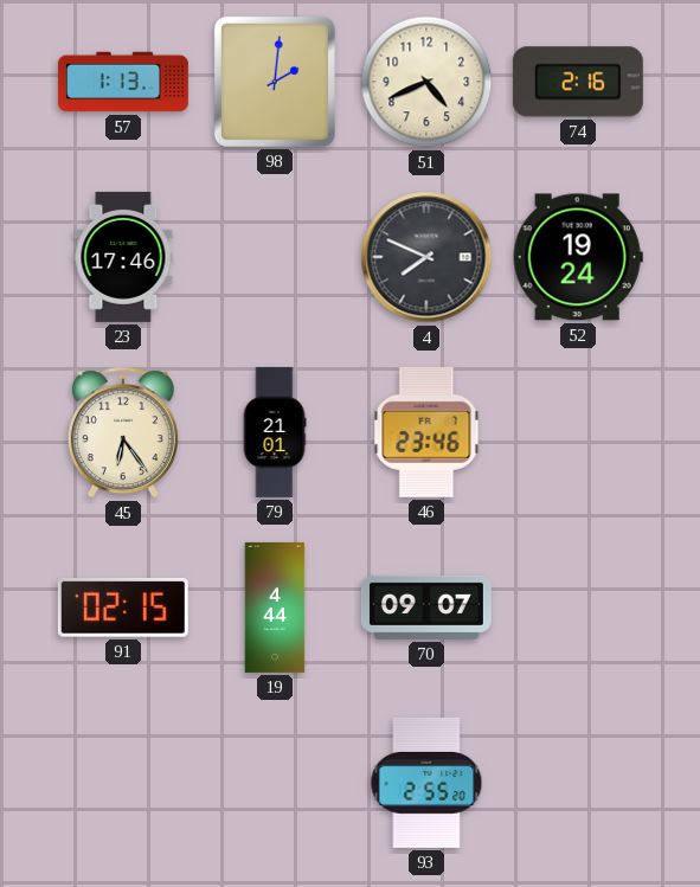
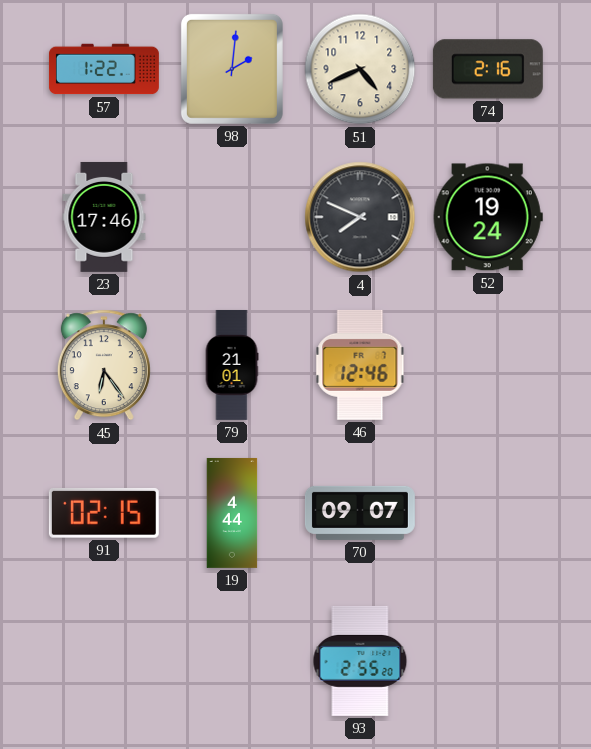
57: 1:13 -> 1:22 (104, 69)
46: 23:46 -> 12:46 (360, 365)
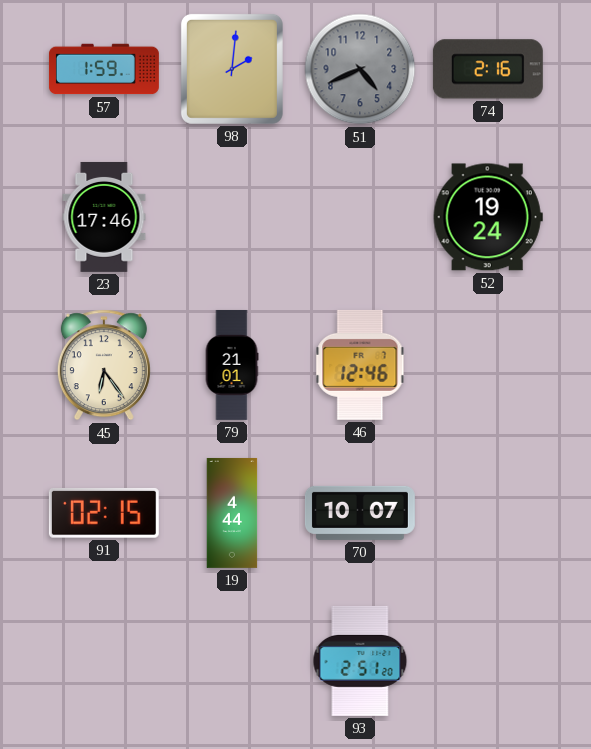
57: 1:22 -> 1:59 (104, 69)
51 dial: cream -> grey (360, 69)
4: 7:49 -> none (360, 217)
70: 09:07 -> 10:07 (360, 513)
93: 2:55 -> 2:51 (360, 661)
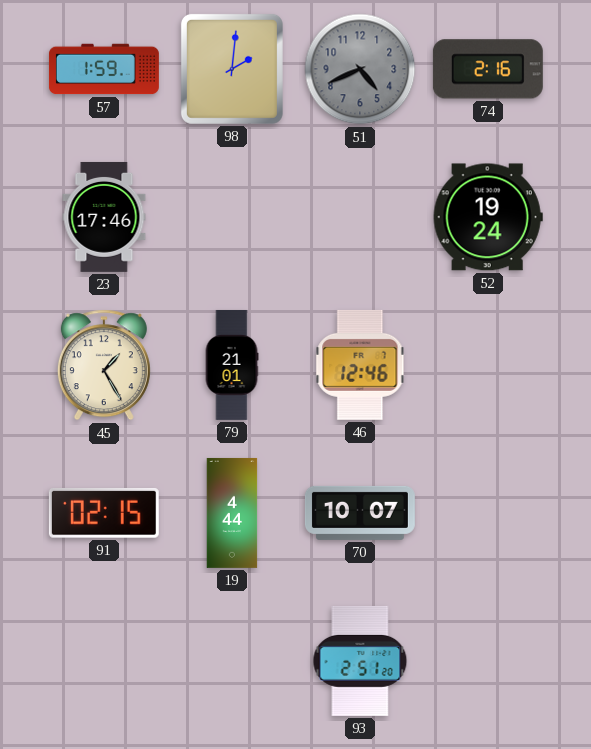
45: 6:24 -> 1:25 (104, 365)
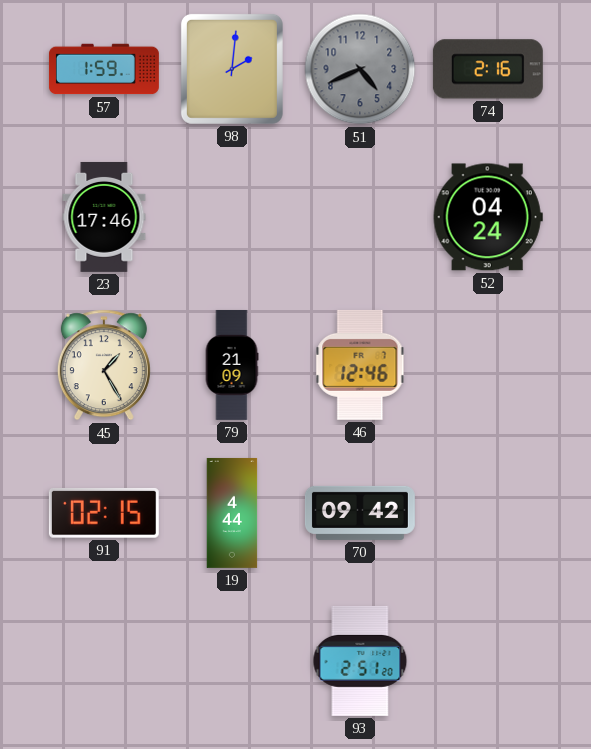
52: 19:24 -> 04:24 (488, 217)
79: 21:01 -> 21:09 (232, 365)
70: 10:07 -> 09:42 (360, 513)
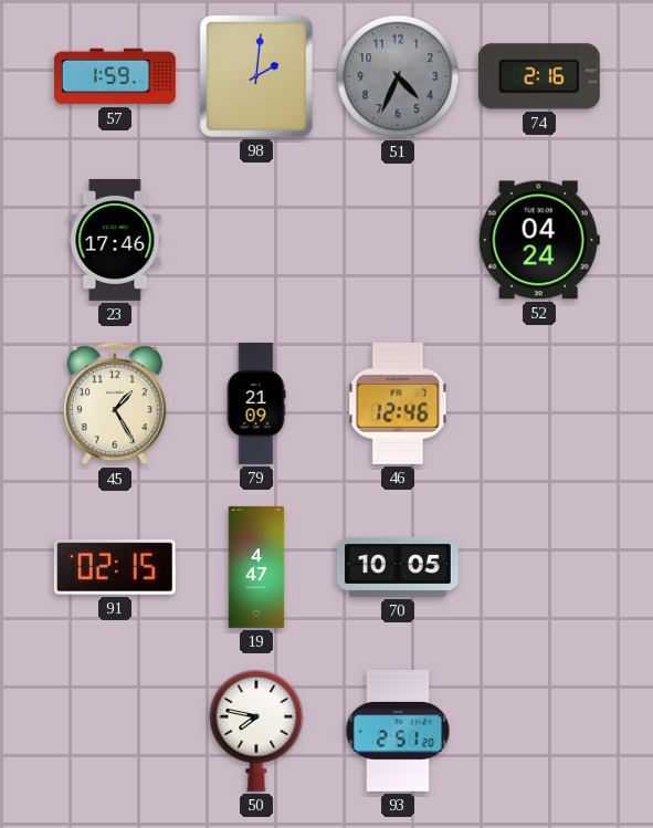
51: 4:41 -> 4:34 (398, 76)
19: 4:44 -> 4:47 (256, 567)
70: 09:42 -> 10:05 (398, 567)
50: none -> 7:47 (256, 731)
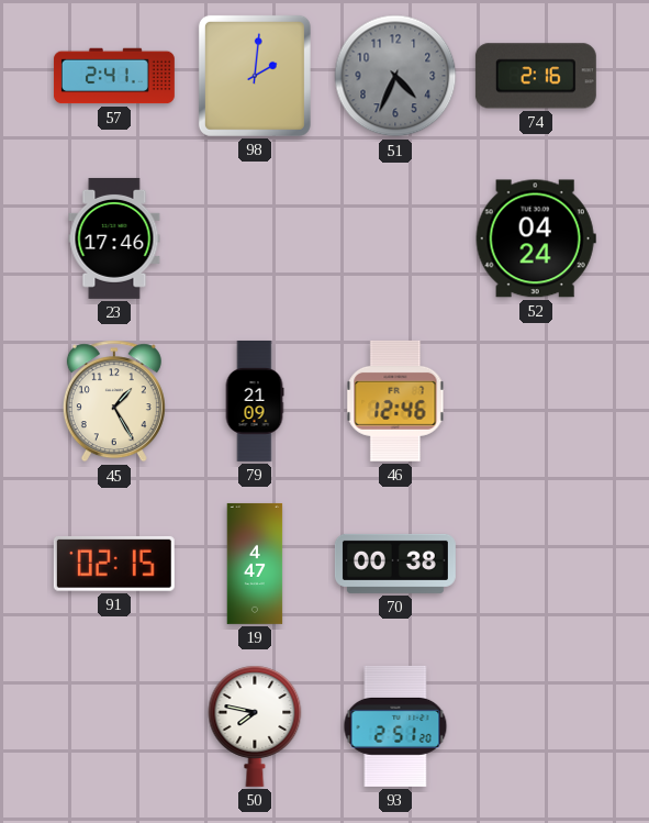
57: 1:59 -> 2:41 (114, 76)
70: 10:05 -> 00:38 (395, 564)
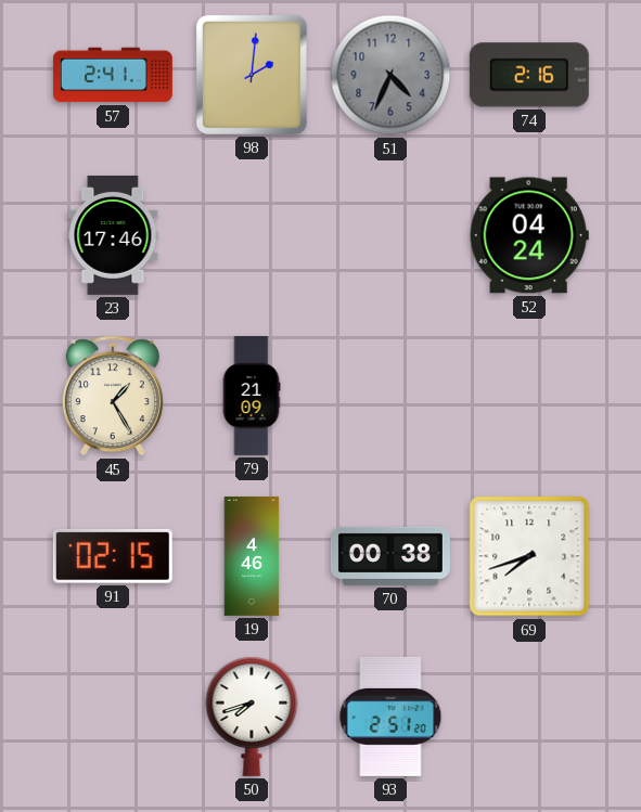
46: 12:46 -> none (395, 401)
19: 4:47 -> 4:46 (252, 556)
69: none -> 7:42 (529, 556)
50: 7:47 -> 7:42 (252, 717)
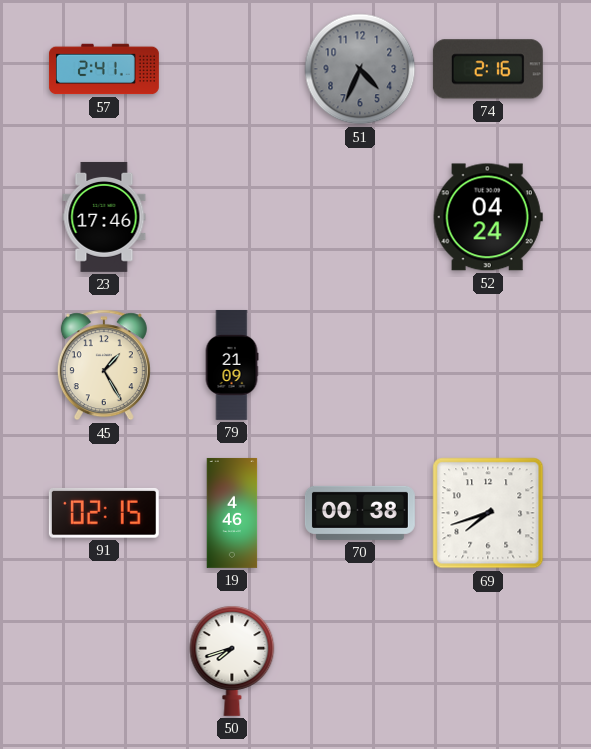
98: 2:01 -> none (252, 75)
93: 2:51 -> none (390, 717)
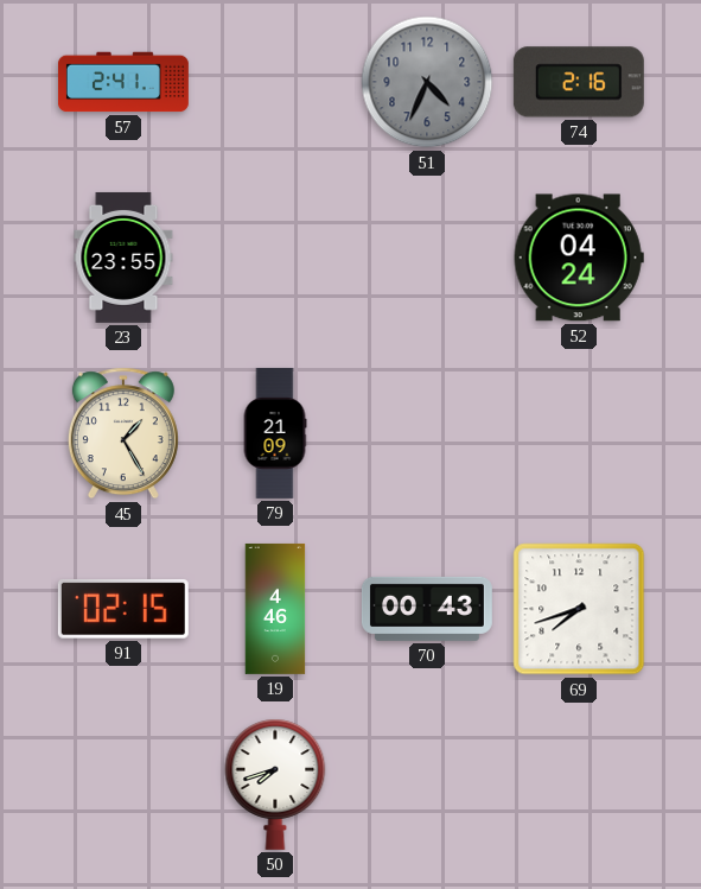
23: 17:46 -> 23:55 (123, 258)
70: 00:38 -> 00:43 (427, 609)
